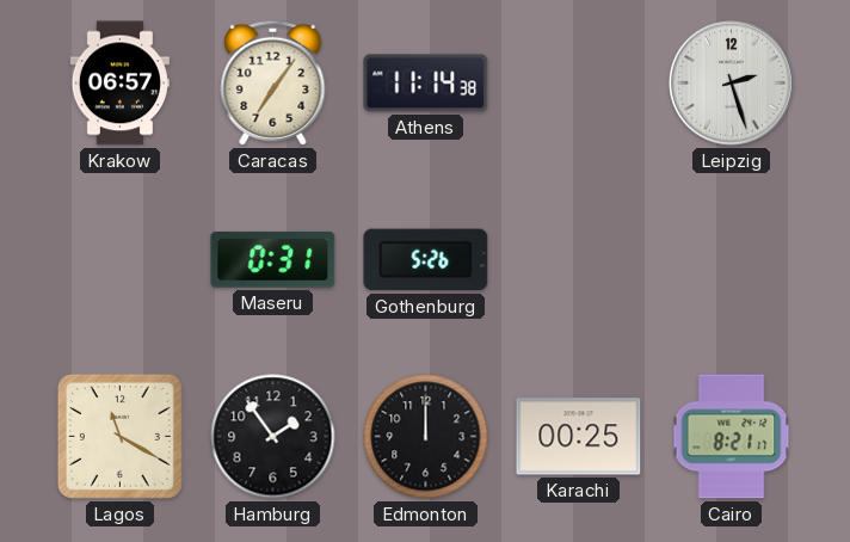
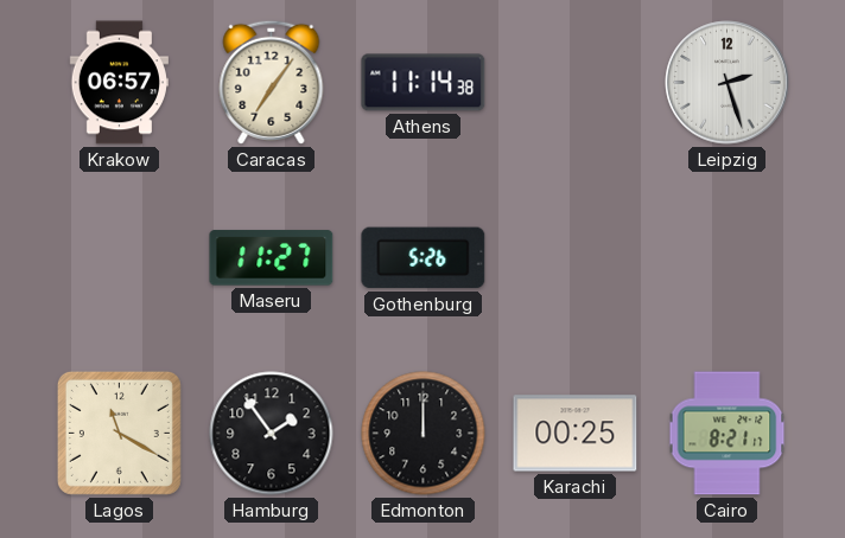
Maseru: 0:31 -> 11:27 (272, 258)
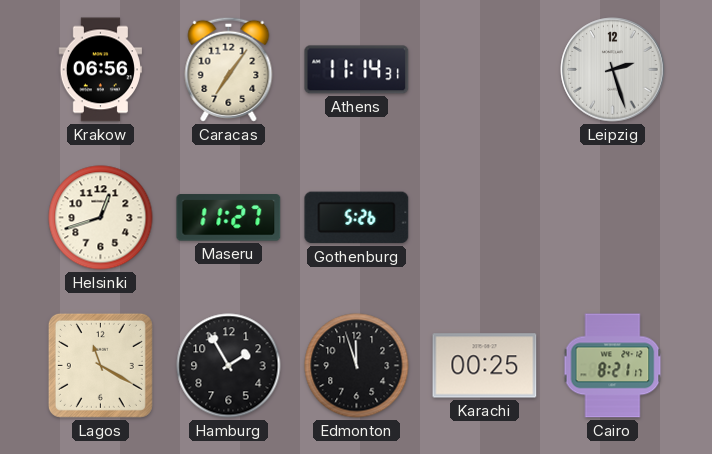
Krakow: 06:57 -> 06:56 (100, 70)
Athens: 11:14:38 -> 11:14:31 (357, 70)
Helsinki: none -> 12:42 (101, 218)
Hamburg: 1:54 -> 1:55 (229, 366)
Edmonton: 12:00 -> 11:57 (357, 366)
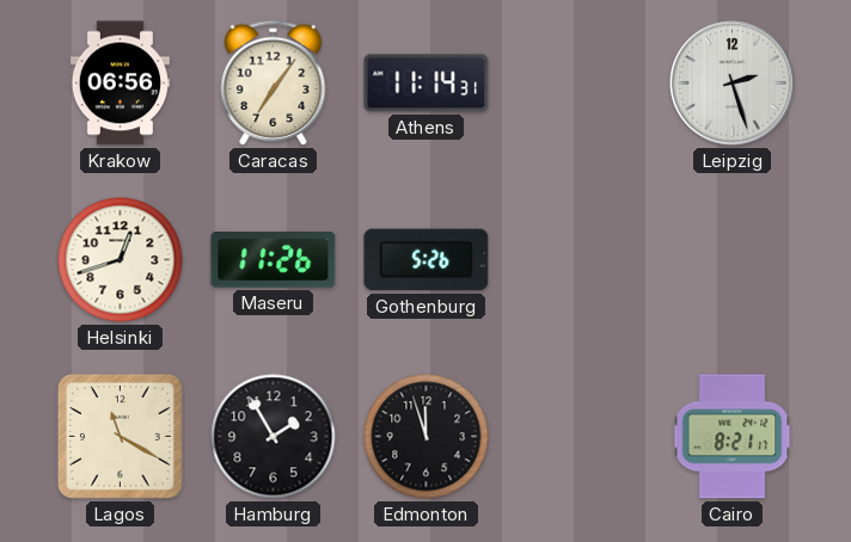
Maseru: 11:27 -> 11:26 (274, 260)
Karachi: 00:25 -> none (485, 366)
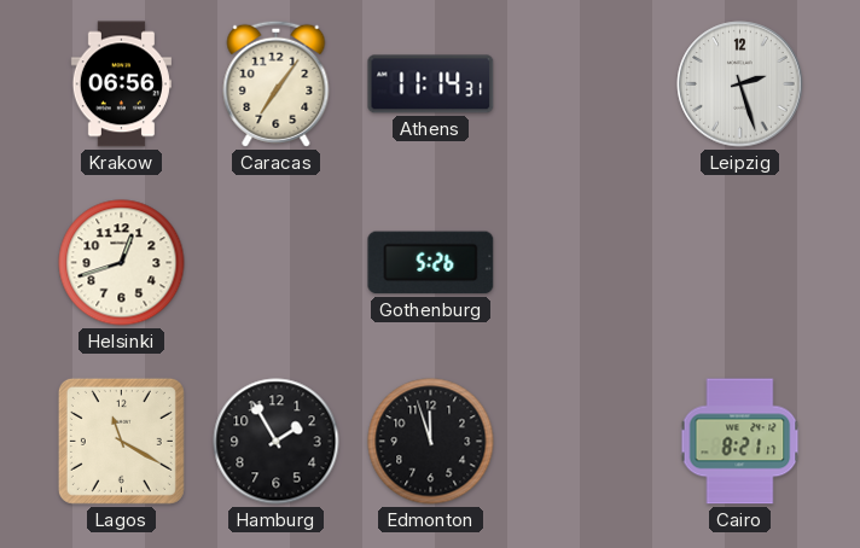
Maseru: 11:26 -> none (274, 260)
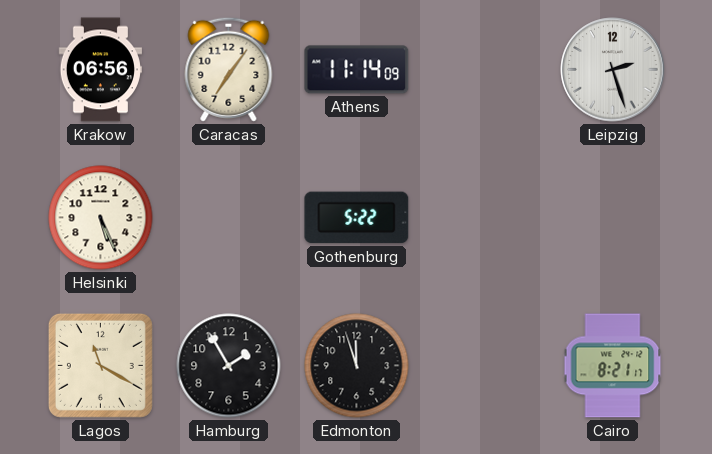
Athens: 11:14:31 -> 11:14:09 (357, 70)
Helsinki: 12:42 -> 5:26 (101, 218)
Gothenburg: 5:26 -> 5:22 (357, 218)
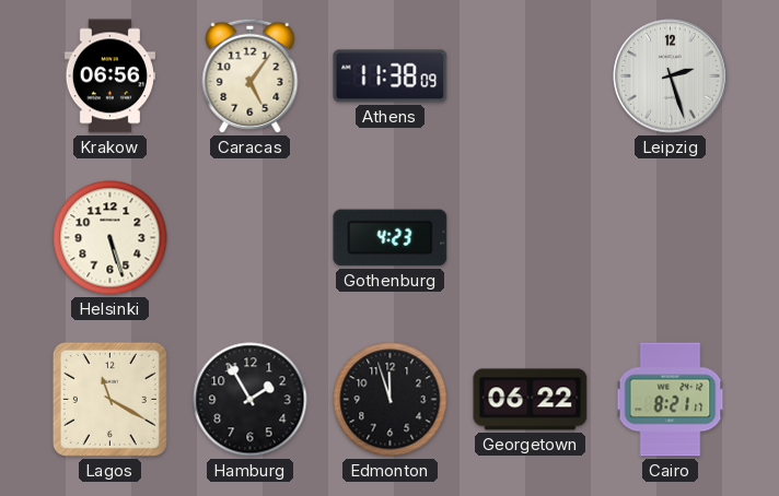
Caracas: 7:06 -> 5:06 (251, 75)
Athens: 11:14 -> 11:38 (391, 76)
Helsinki: 5:26 -> 5:27 (111, 238)
Gothenburg: 5:22 -> 4:23 (391, 238)
Georgetown: none -> 06:22 (531, 400)
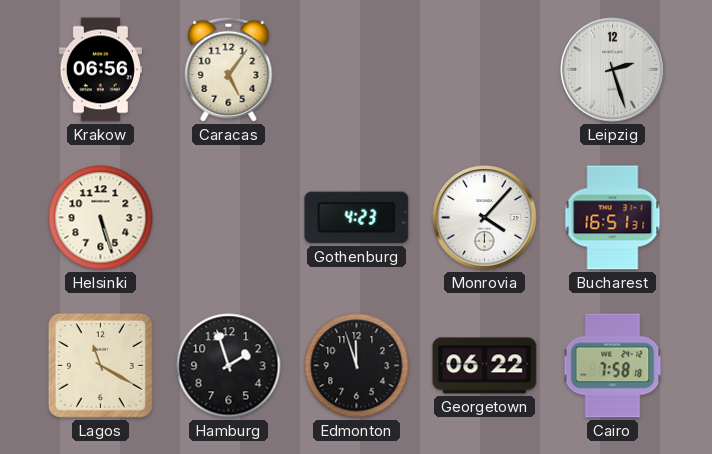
Athens: 11:38 -> none (391, 76)
Monrovia: none -> 4:07 (485, 218)
Bucharest: none -> 16:51 (613, 218)
Hamburg: 1:55 -> 1:57 (229, 366)
Cairo: 8:21 -> 7:58 (613, 366)
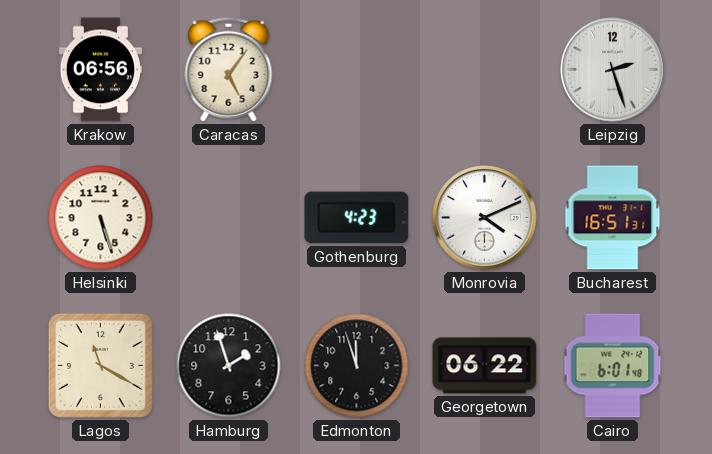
Monrovia: 4:07 -> 4:11 (485, 218)
Cairo: 7:58 -> 6:01 (613, 366)
